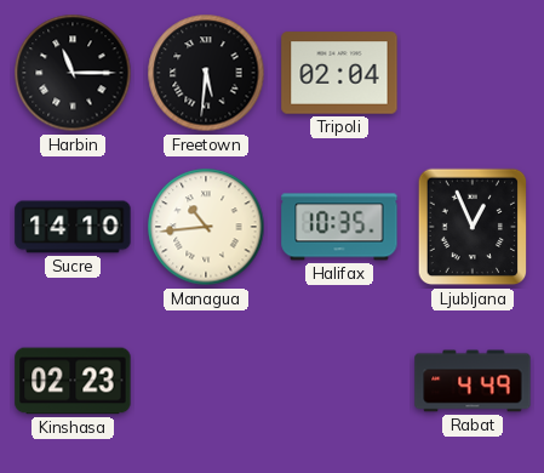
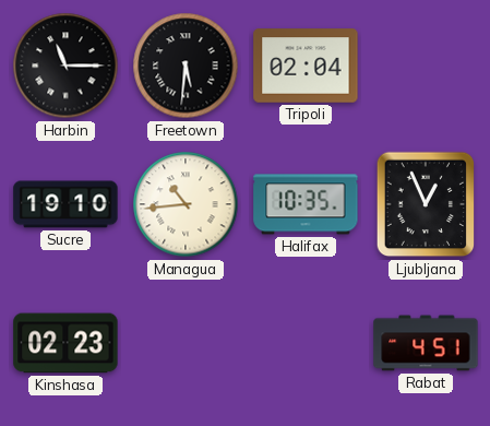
Sucre: 14:10 -> 19:10 (65, 204)
Rabat: 4:49 -> 4:51 (426, 343)
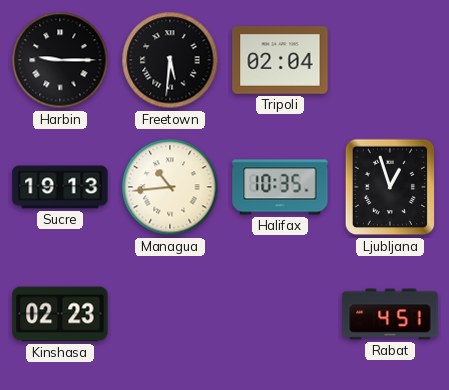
Harbin: 11:15 -> 9:15 (60, 60)
Sucre: 19:10 -> 19:13 (60, 187)
Ljubljana: 12:56 -> 12:57 (390, 187)
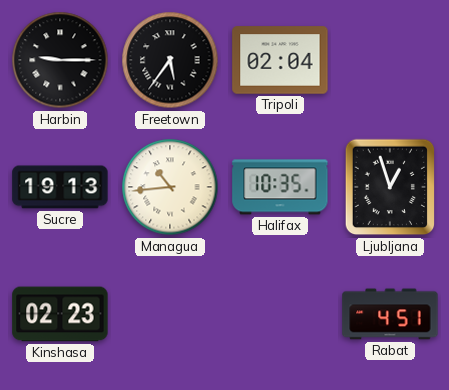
Freetown: 5:31 -> 5:36 (170, 60)
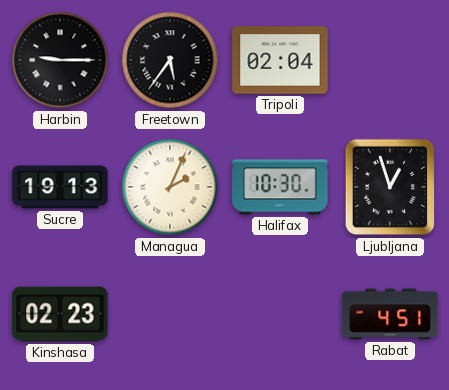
Managua: 10:44 -> 2:04 (170, 187)
Halifax: 10:35 -> 10:30 (280, 187)
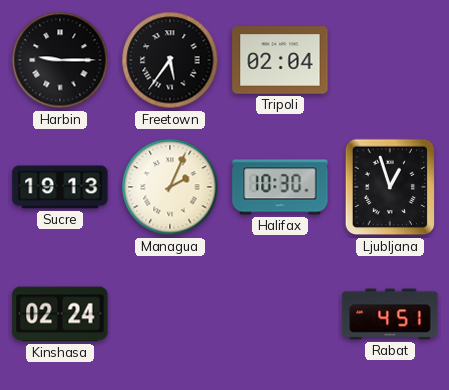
Kinshasa: 02:23 -> 02:24 (60, 314)
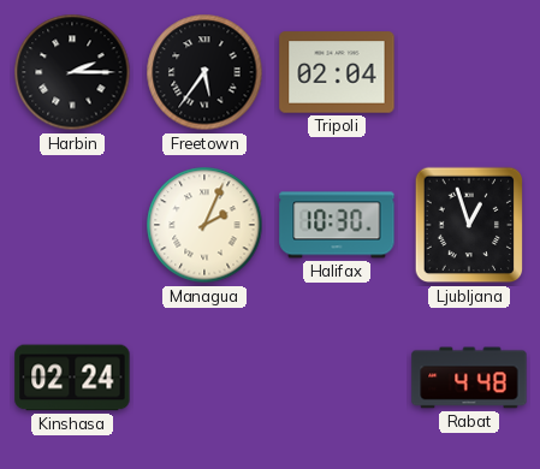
Harbin: 9:15 -> 2:15 (72, 72)
Sucre: 19:13 -> none (60, 187)
Rabat: 4:51 -> 4:48 (469, 378)
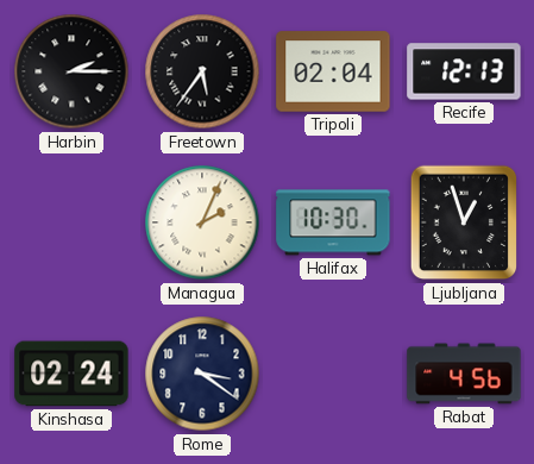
Recife: none -> 12:13 (464, 71)
Rome: none -> 3:21 (202, 374)
Rabat: 4:48 -> 4:56 (464, 374)
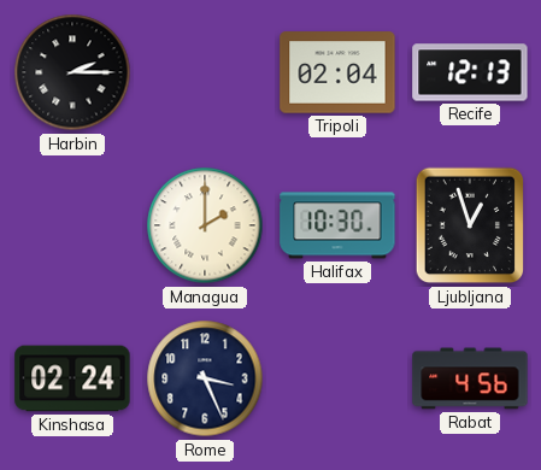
Freetown: 5:36 -> none (202, 71)
Managua: 2:04 -> 2:00 (205, 225)
Rome: 3:21 -> 3:26 (205, 378)
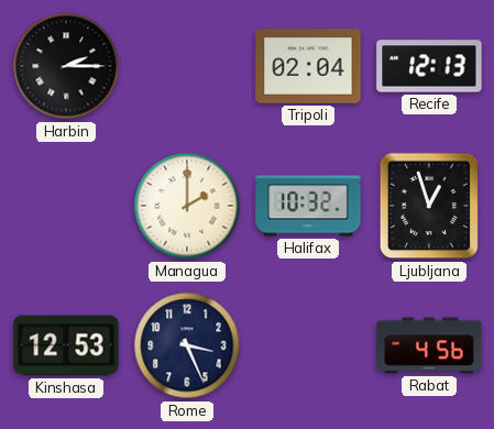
Halifax: 10:30 -> 10:32 (308, 206)
Kinshasa: 02:24 -> 12:53 (66, 345)
